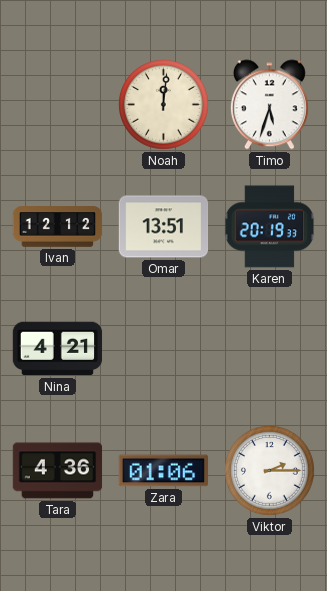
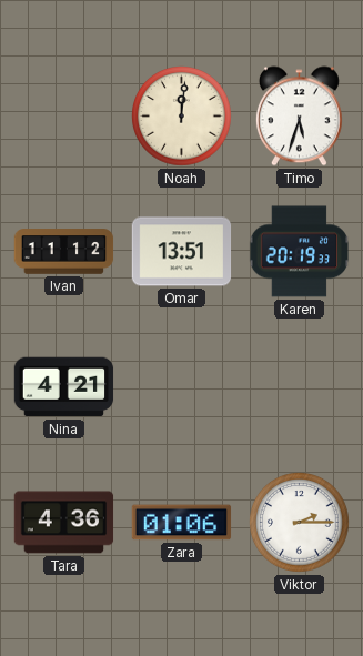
Ivan: 12:12 -> 11:12 (64, 252)
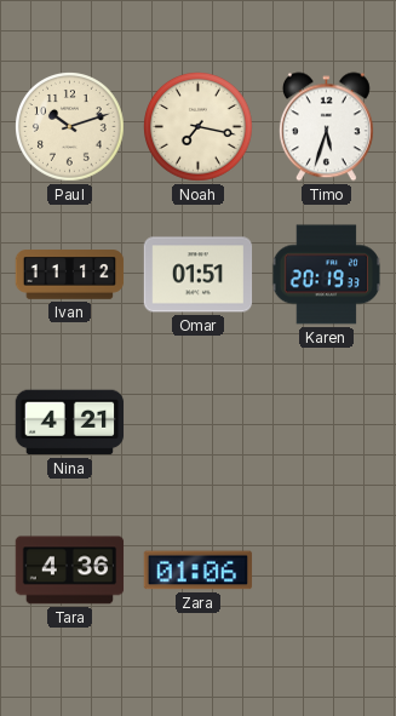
Paul: none -> 10:12 (70, 127)
Noah: 12:01 -> 7:17 (199, 127)
Omar: 13:51 -> 01:51 (199, 275)
Viktor: 2:15 -> none (300, 523)
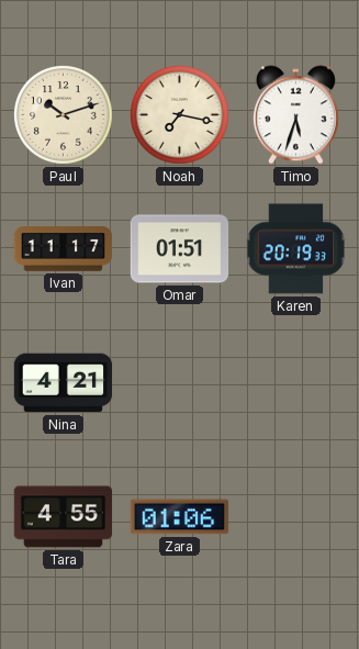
Ivan: 11:12 -> 11:17 (64, 249)
Tara: 4:36 -> 4:55 (64, 517)
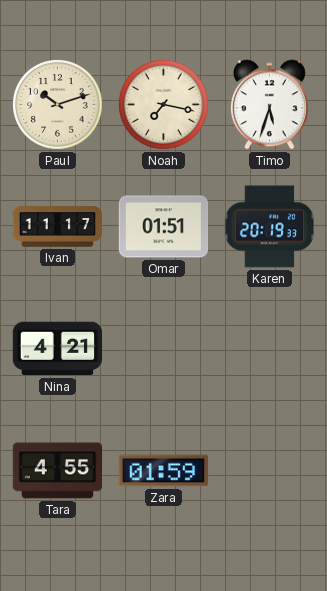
Zara: 01:06 -> 01:59 (164, 471)
